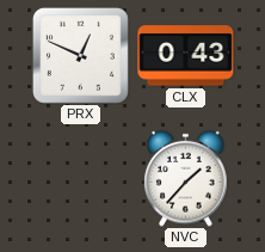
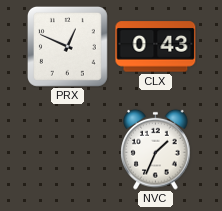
NVC: 1:37 -> 1:34 (156, 149)
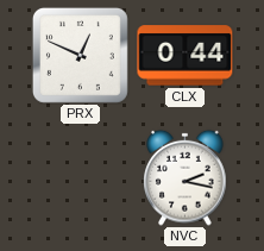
CLX: 0:43 -> 0:44 (186, 56)
NVC: 1:34 -> 2:17 (186, 177)
